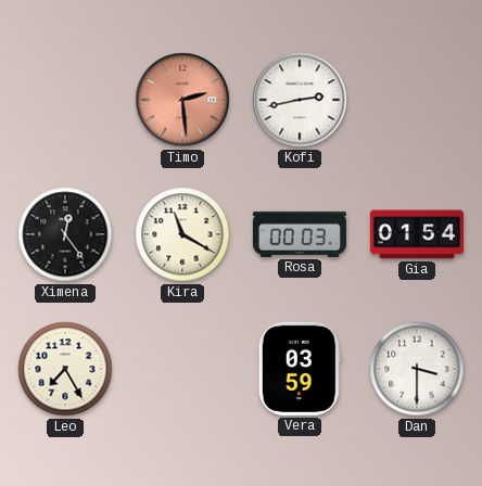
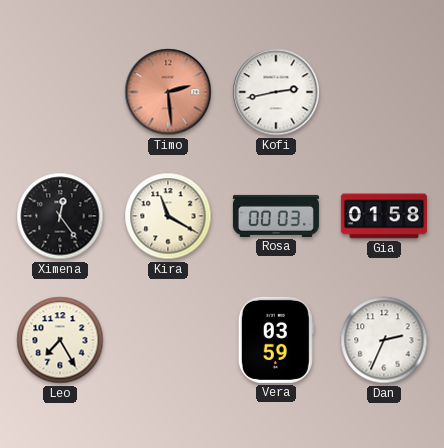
Gia: 01:54 -> 01:58 (384, 216)
Dan: 3:30 -> 2:34 (384, 340)
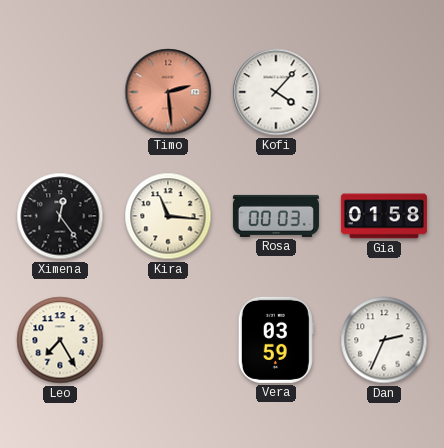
Kofi: 2:43 -> 4:07 (276, 92)
Kira: 11:20 -> 11:16 (168, 216)
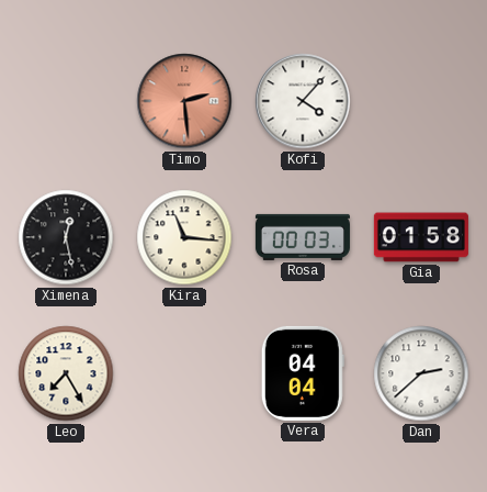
Ximena: 12:24 -> 12:28 (66, 237)
Vera: 03:59 -> 04:04 (303, 373)
Dan: 2:34 -> 2:38 (421, 373)
